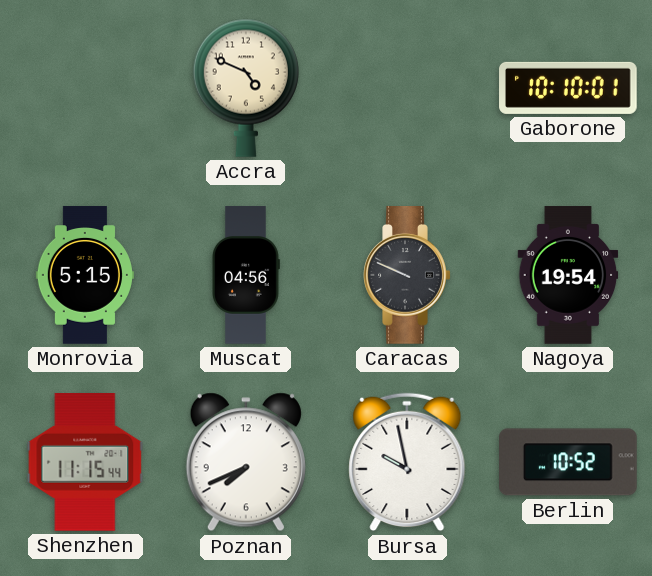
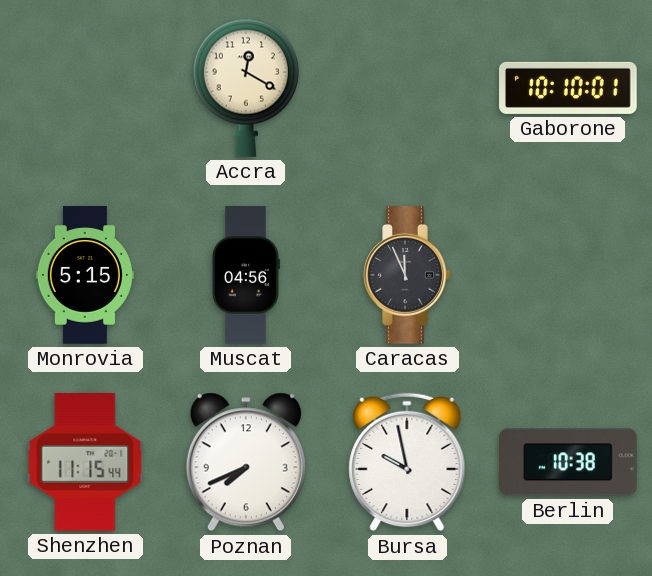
Accra: 4:49 -> 12:20 (246, 88)
Caracas: 9:49 -> 11:56 (407, 276)
Nagoya: 19:54 -> none (568, 275)
Berlin: 10:52 -> 10:38 (569, 462)
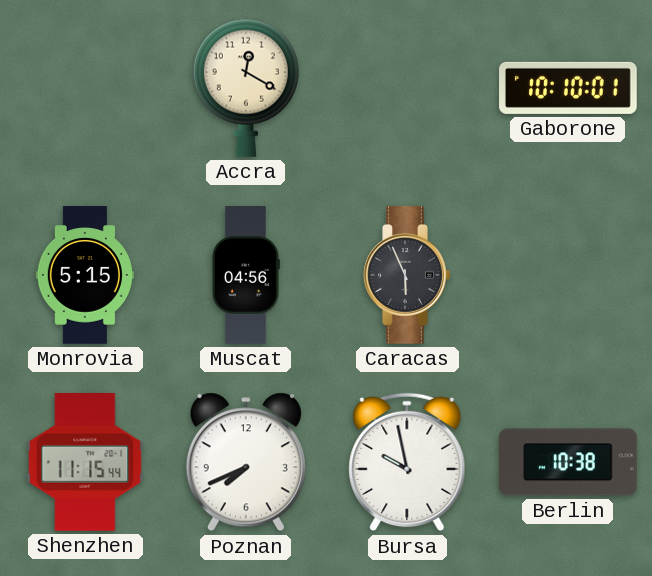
Caracas: 11:56 -> 5:56 (407, 276)
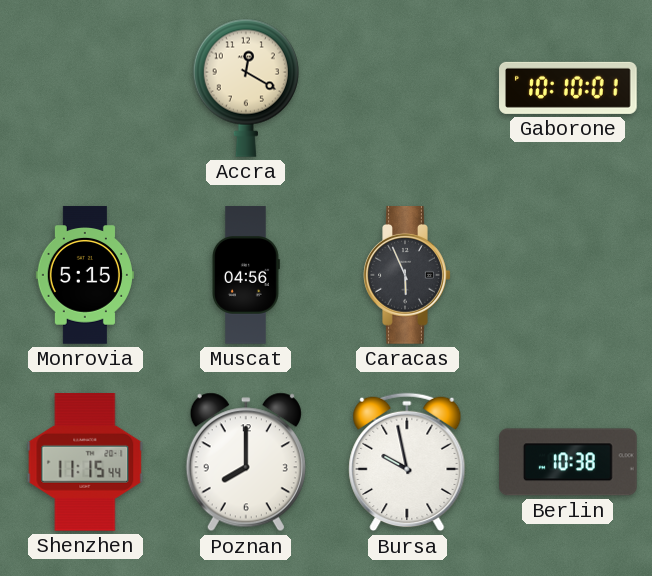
Poznan: 7:41 -> 8:00 (246, 462)
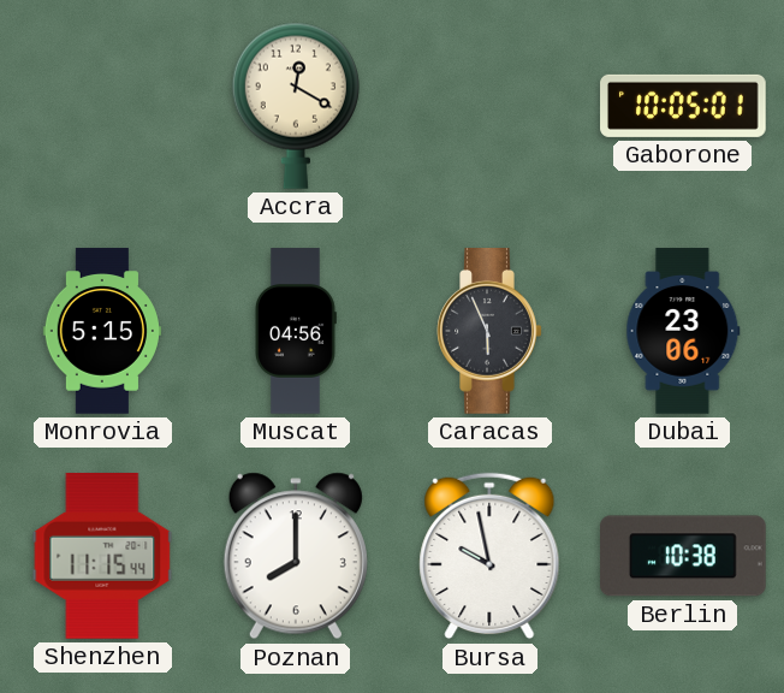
Gaborone: 10:10 -> 10:05 (683, 106)
Dubai: none -> 23:06 (683, 331)
